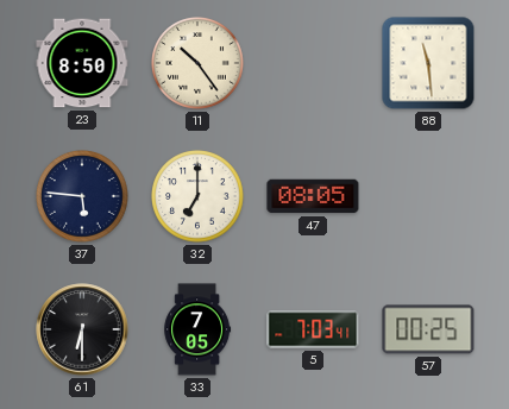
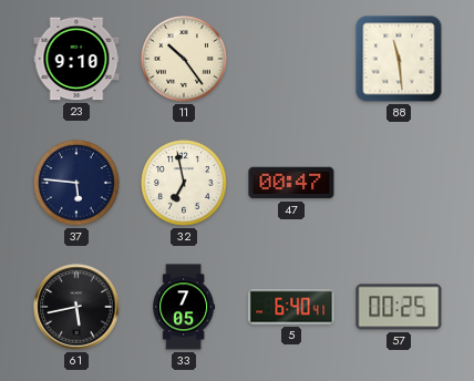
23: 8:50 -> 9:10 (76, 59)
32: 7:00 -> 6:58 (184, 183)
47: 08:05 -> 00:47 (291, 183)
61: 6:30 -> 5:43 (76, 307)
5: 7:03 -> 6:40 (291, 307)
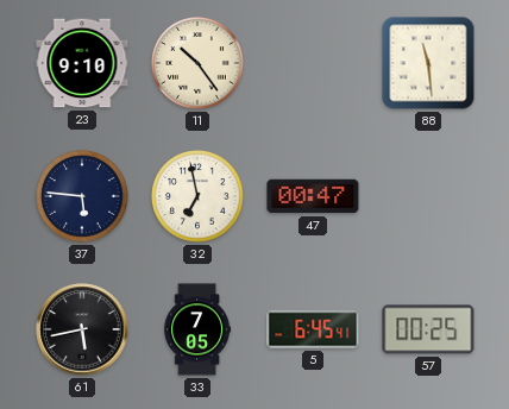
5: 6:40 -> 6:45 (313, 329)
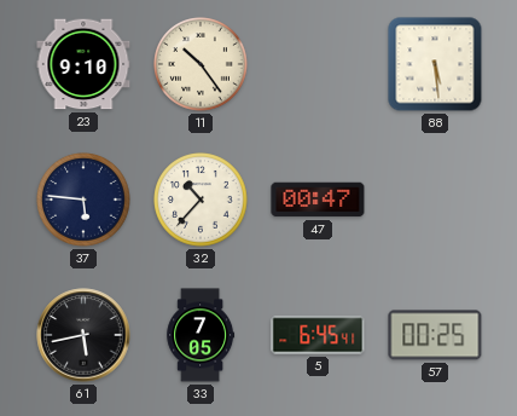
88: 11:29 -> 5:29 (435, 64)
32: 6:58 -> 10:37 (201, 200)
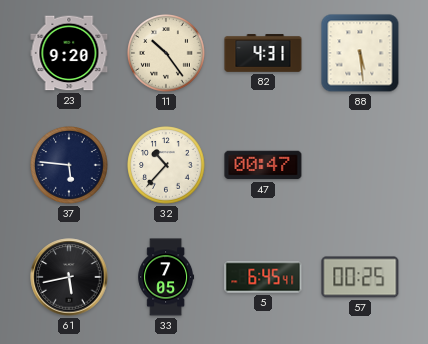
23: 9:10 -> 9:20 (69, 53)
82: none -> 4:31 (263, 53)
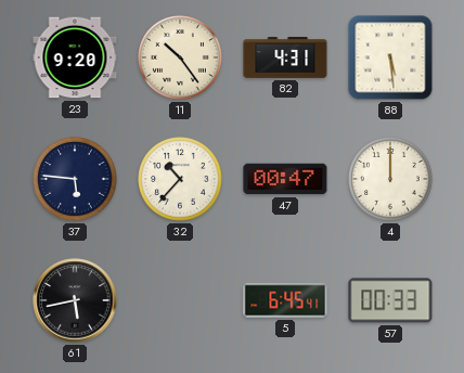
4: none -> 12:00 (390, 179)
33: 7:05 -> none (166, 277)
57: 00:25 -> 00:33 (390, 300)
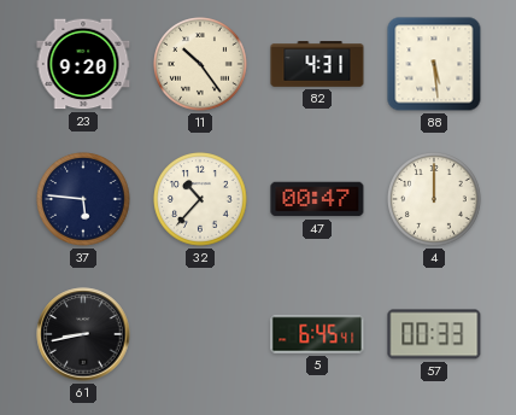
61: 5:43 -> 8:43 (83, 334)
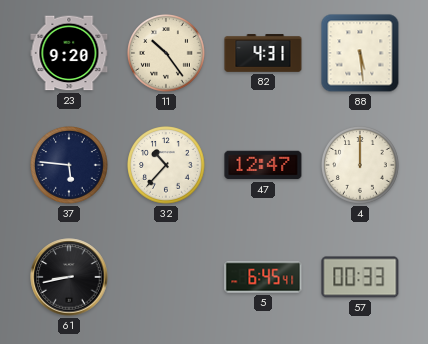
47: 00:47 -> 12:47 (263, 165)
